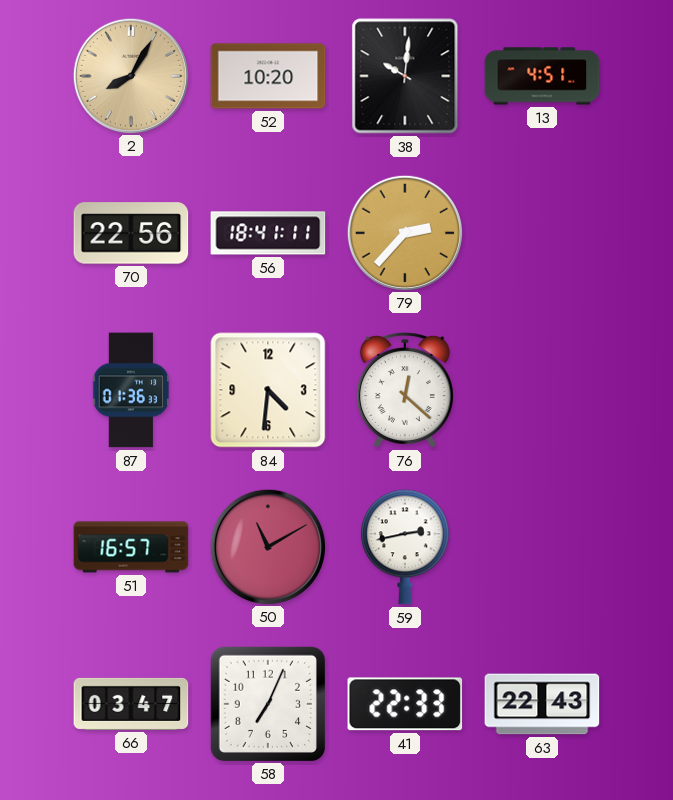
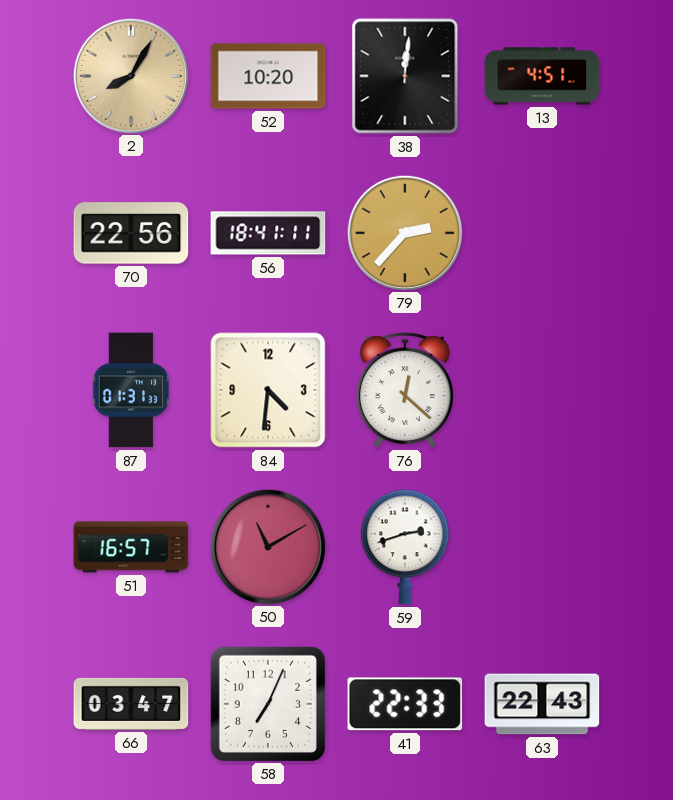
38: 10:01 -> 12:01 (405, 76)
87: 01:36 -> 01:31 (131, 390)
59: 2:43 -> 2:42 (406, 547)
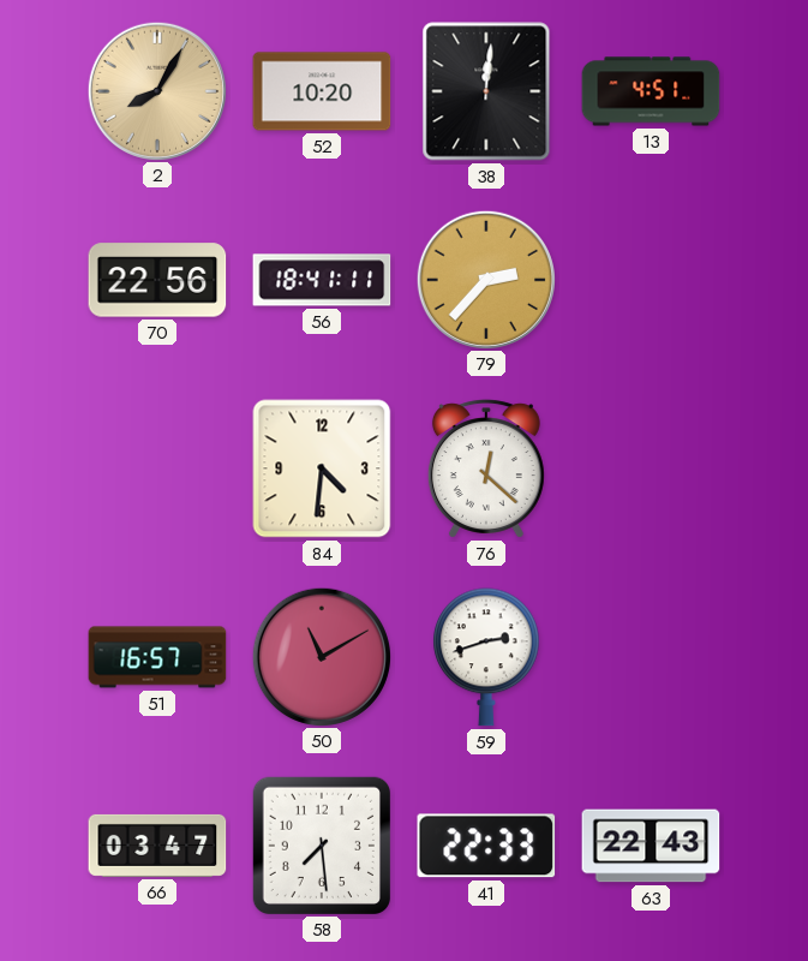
87: 01:31 -> none (131, 390)
58: 7:04 -> 7:29 (321, 844)
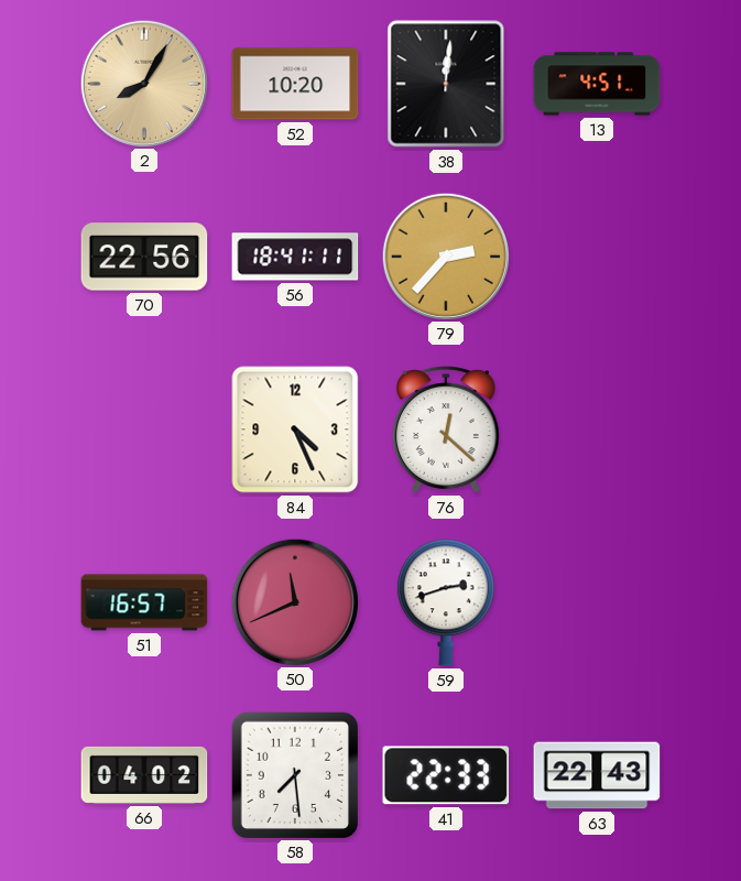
84: 4:31 -> 4:26 (295, 429)
50: 11:10 -> 11:41 (294, 601)
66: 03:47 -> 04:02 (144, 775)
